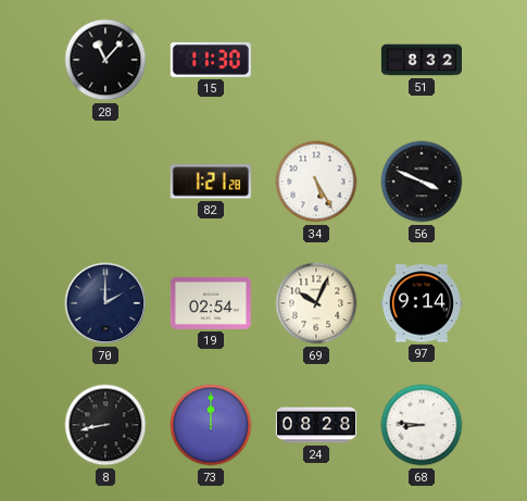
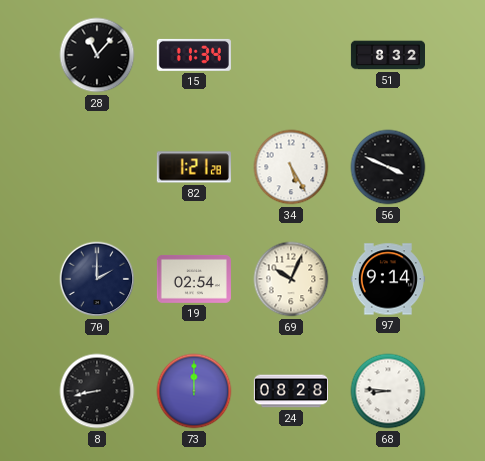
15: 11:30 -> 11:34 (194, 55)
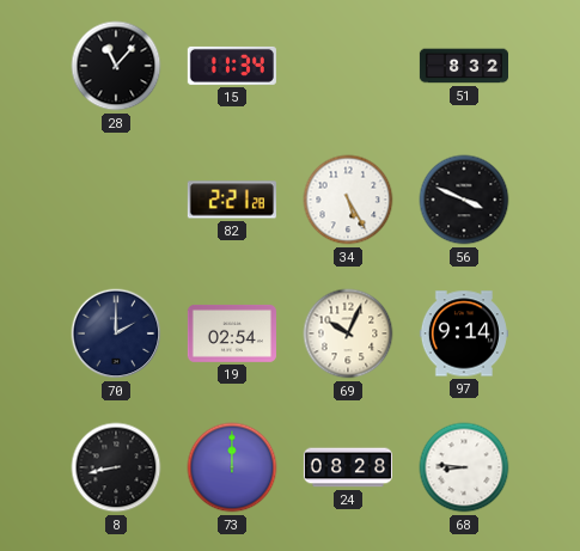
82: 1:21 -> 2:21 (232, 200)
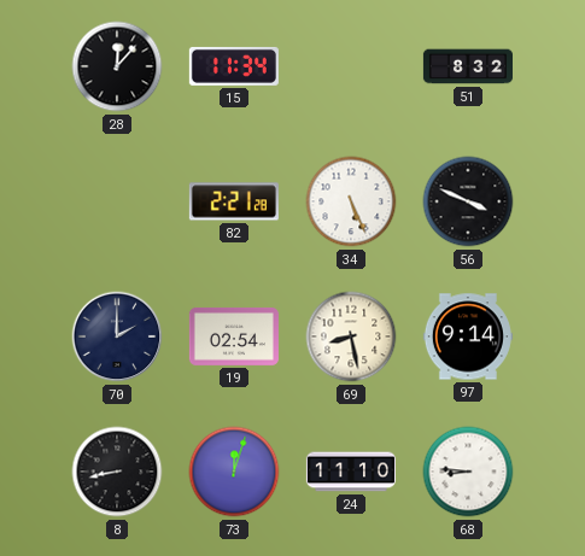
28: 11:07 -> 12:07 (117, 66)
34: 5:25 -> 5:26 (351, 201)
69: 10:04 -> 8:28 (351, 336)
73: 12:00 -> 12:03 (234, 472)
24: 08:28 -> 11:10 (350, 472)
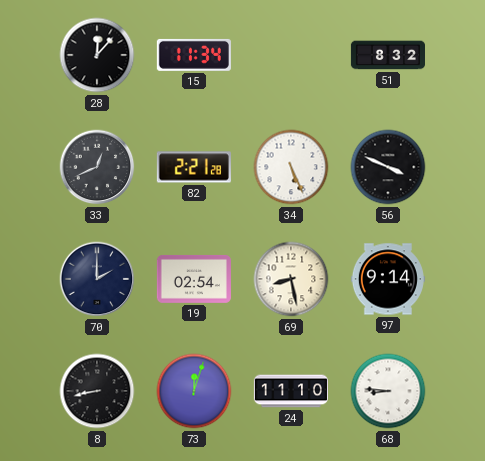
33: none -> 12:41 (97, 167)
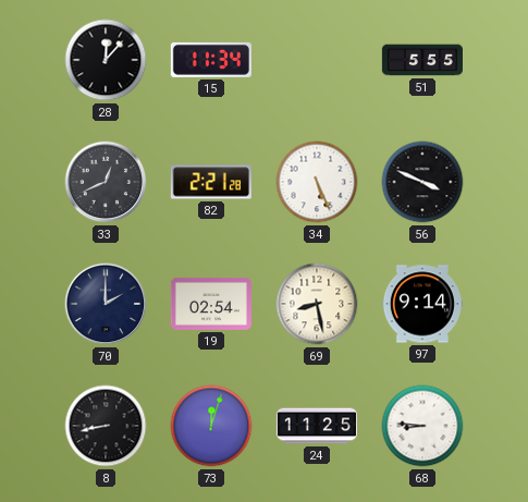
51: 8:32 -> 5:55 (421, 60)
24: 11:10 -> 11:25 (316, 426)
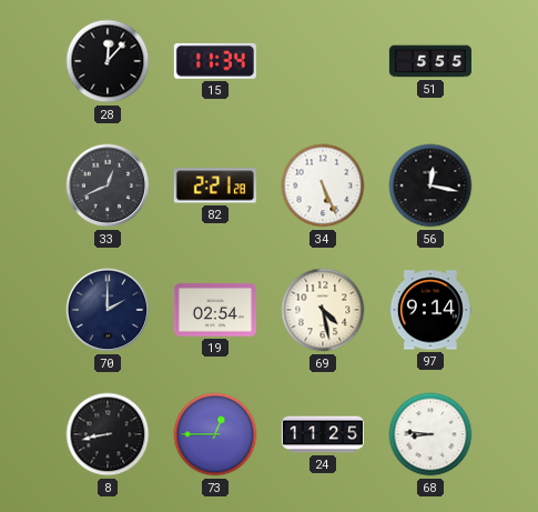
56: 3:49 -> 12:17 (430, 185)
69: 8:28 -> 4:28 (323, 310)
73: 12:03 -> 12:45 (215, 434)
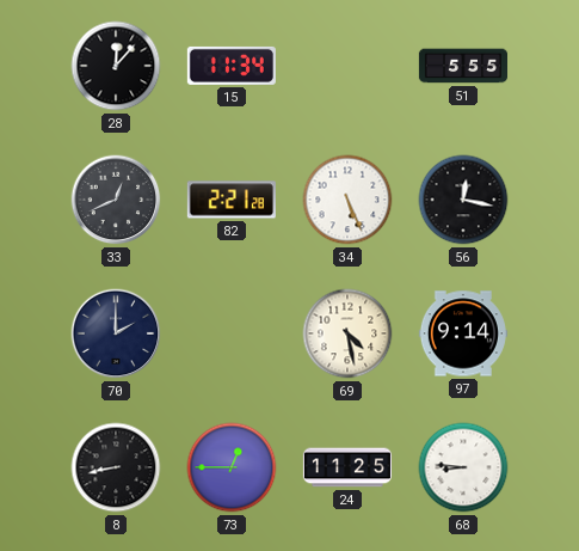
19: 02:54 -> none (215, 310)
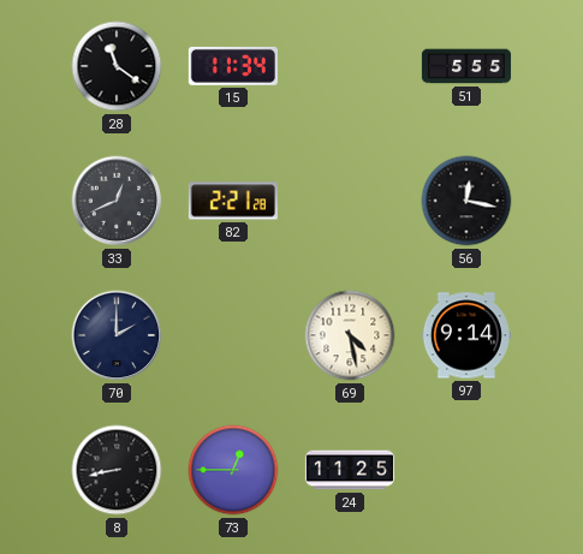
28: 12:07 -> 11:21 (117, 66)
34: 5:26 -> none (347, 200)
68: 8:46 -> none (463, 467)
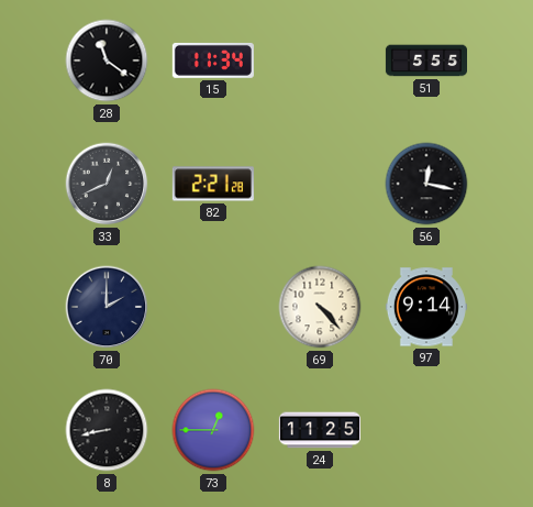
69: 4:28 -> 4:23 (320, 307)
